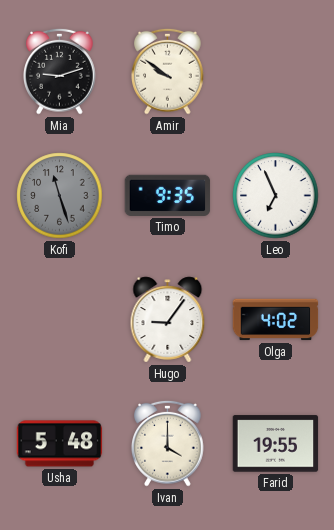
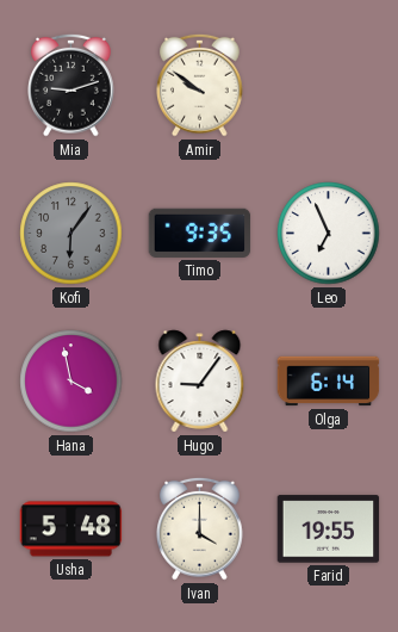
Kofi: 11:27 -> 6:06 (71, 234)
Hana: none -> 3:58 (71, 382)
Olga: 4:02 -> 6:14 (329, 382)
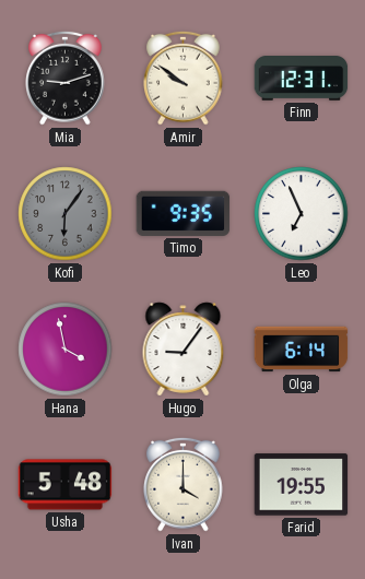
Finn: none -> 12:31 (302, 79)
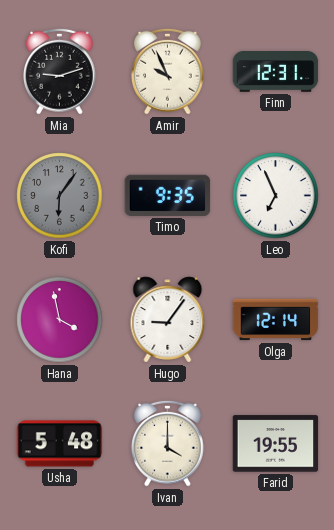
Amir: 9:51 -> 9:56 (168, 71)
Olga: 6:14 -> 12:14 (276, 320)
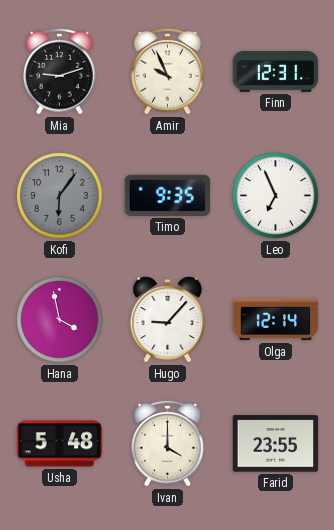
Hugo: 9:06 -> 9:07 (168, 320)
Farid: 19:55 -> 23:55 (276, 444)
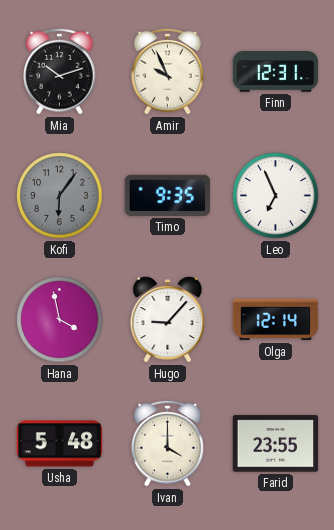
Mia: 9:12 -> 10:12 (60, 71)
